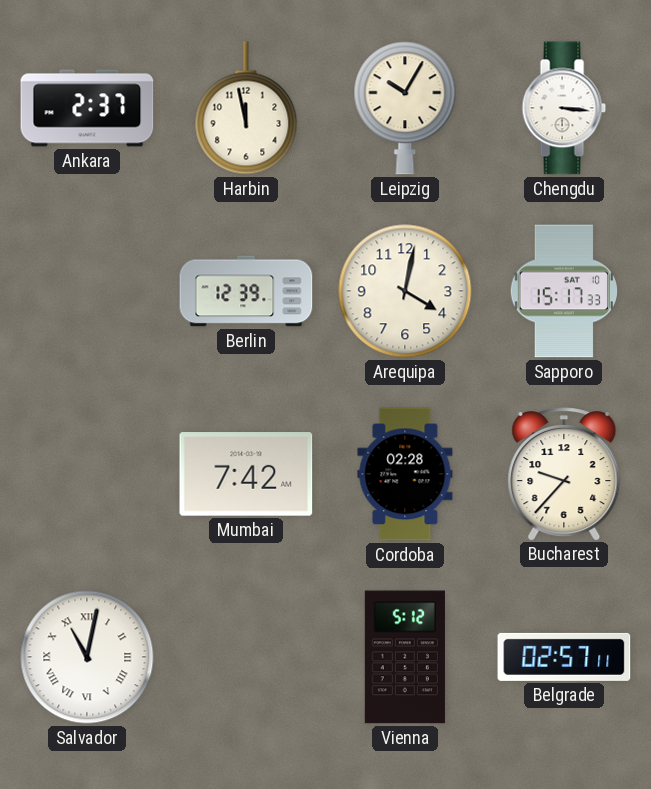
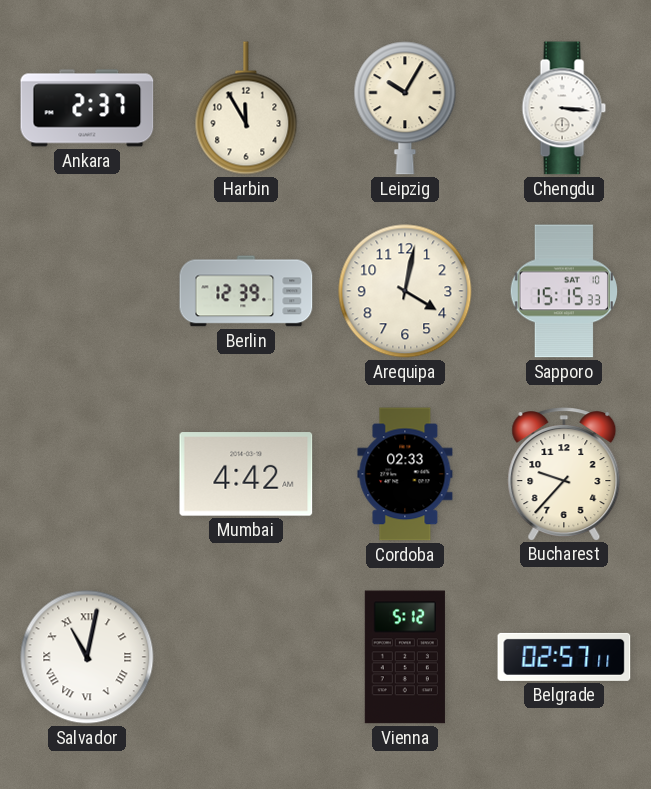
Harbin: 11:58 -> 11:55 (246, 108)
Sapporo: 15:17 -> 15:15 (563, 291)
Mumbai: 7:42 -> 4:42 (246, 474)
Cordoba: 02:28 -> 02:33 (405, 474)
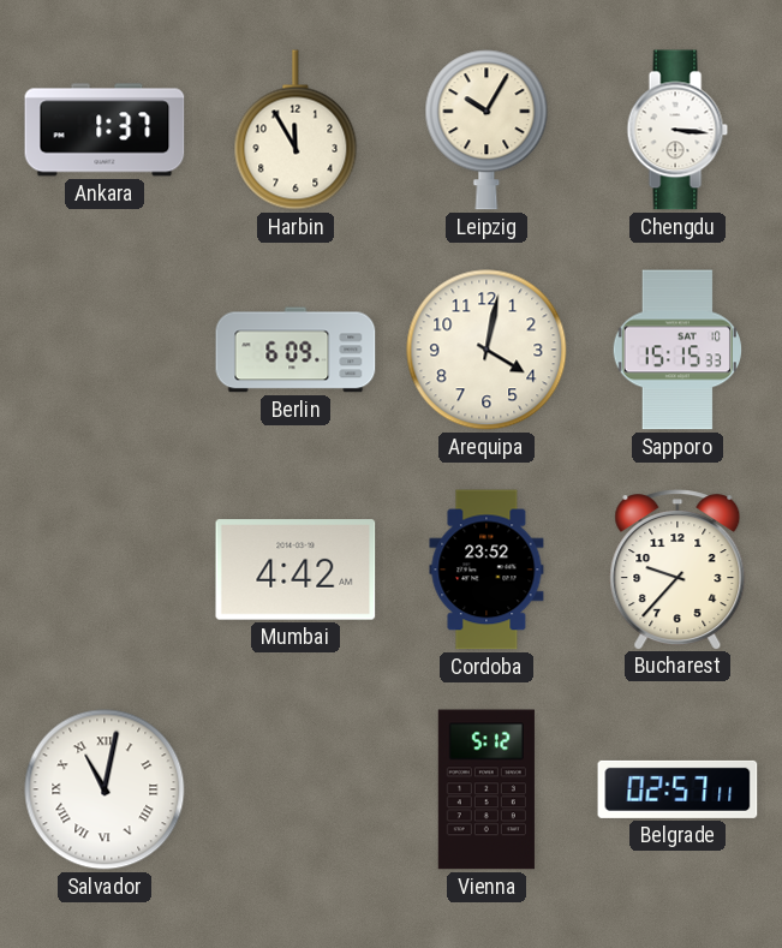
Ankara: 2:37 -> 1:37 (105, 130)
Berlin: 12:39 -> 6:09 (296, 350)
Cordoba: 02:33 -> 23:52 (486, 570)
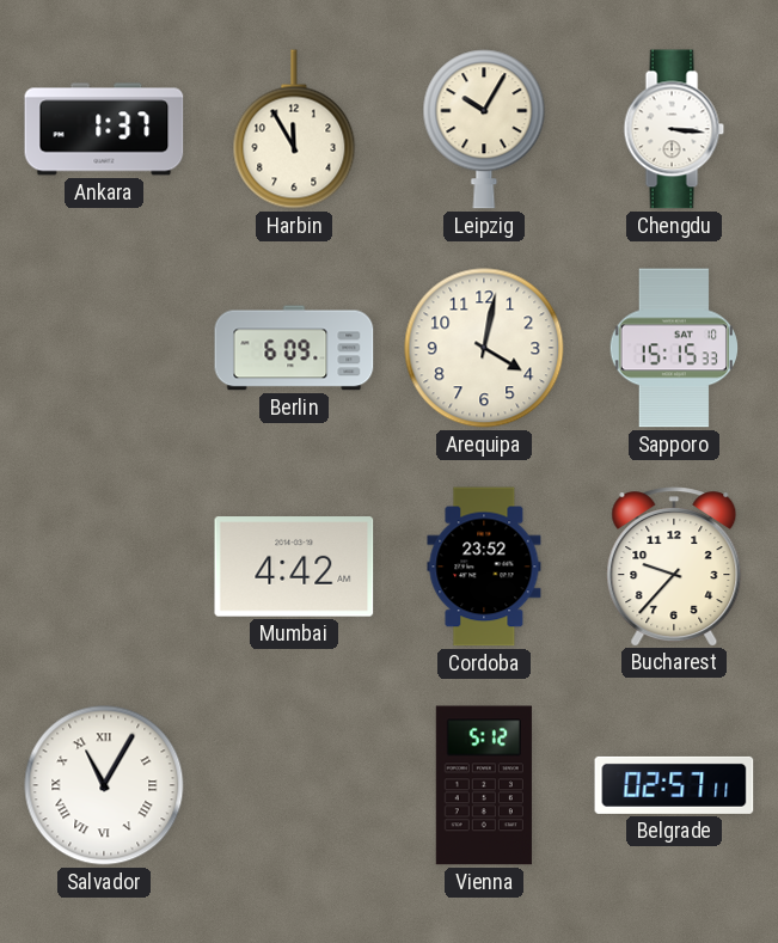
Salvador: 11:02 -> 11:05 (104, 785)
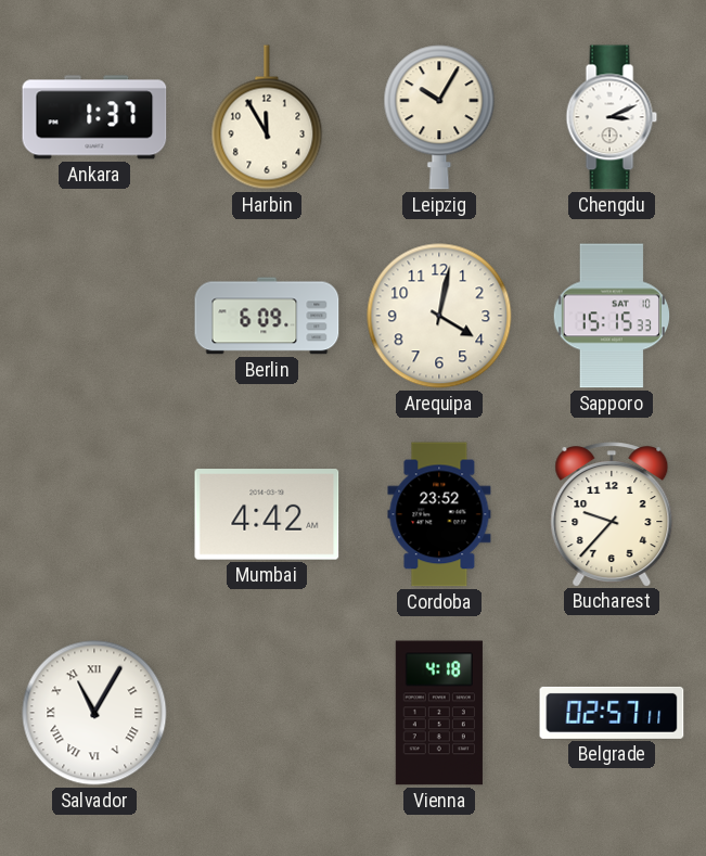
Chengdu: 3:16 -> 3:11 (612, 117)
Vienna: 5:12 -> 4:18 (439, 713)
